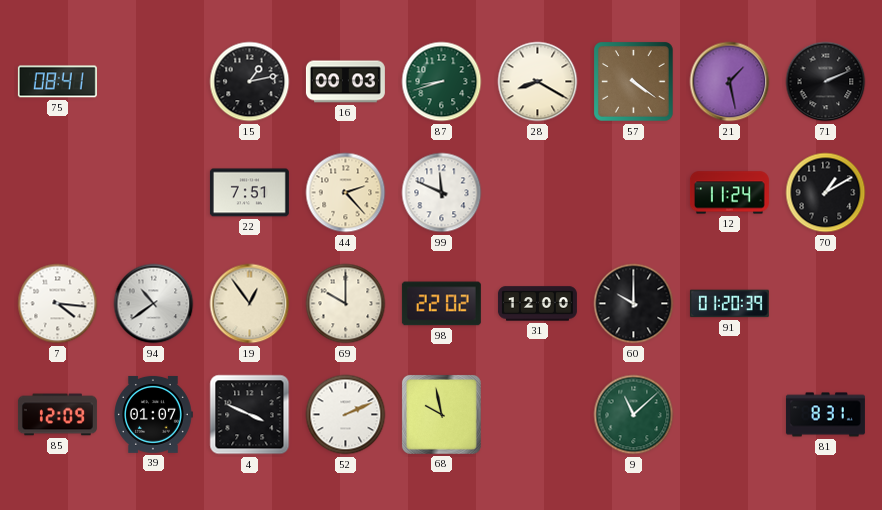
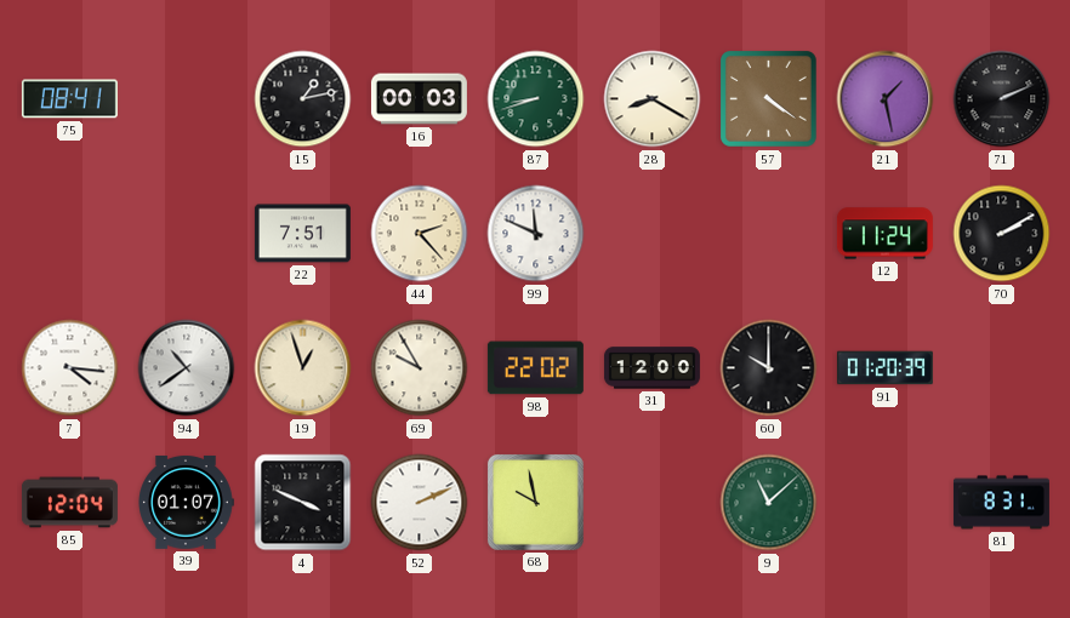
70: 1:10 -> 2:10 (1002, 234)
19: 12:54 -> 12:57 (303, 368)
69: 10:00 -> 9:55 (420, 368)
85: 12:09 -> 12:04 (69, 503)
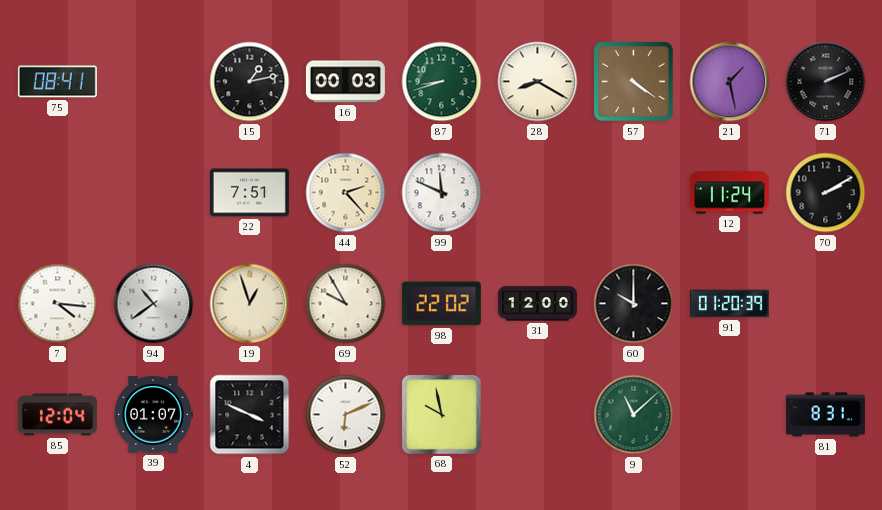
52: 2:11 -> 6:11 (346, 415)
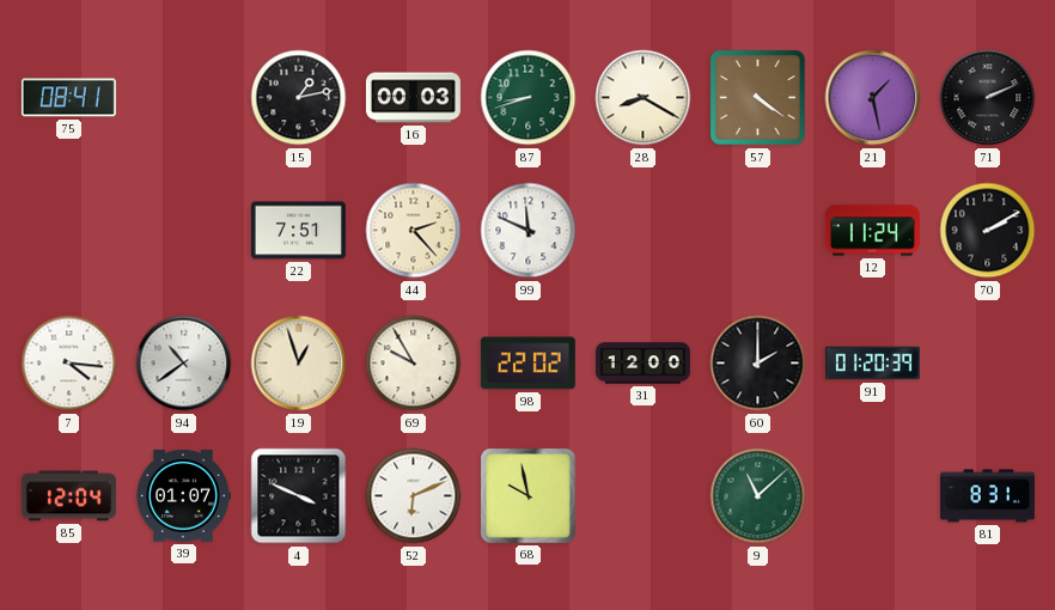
60: 10:00 -> 2:00 (758, 364)
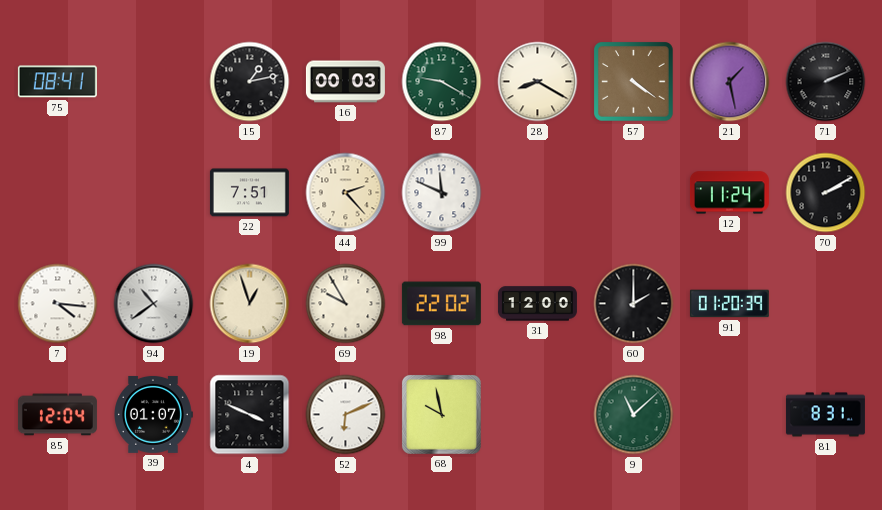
87: 8:42 -> 9:20 (442, 82)
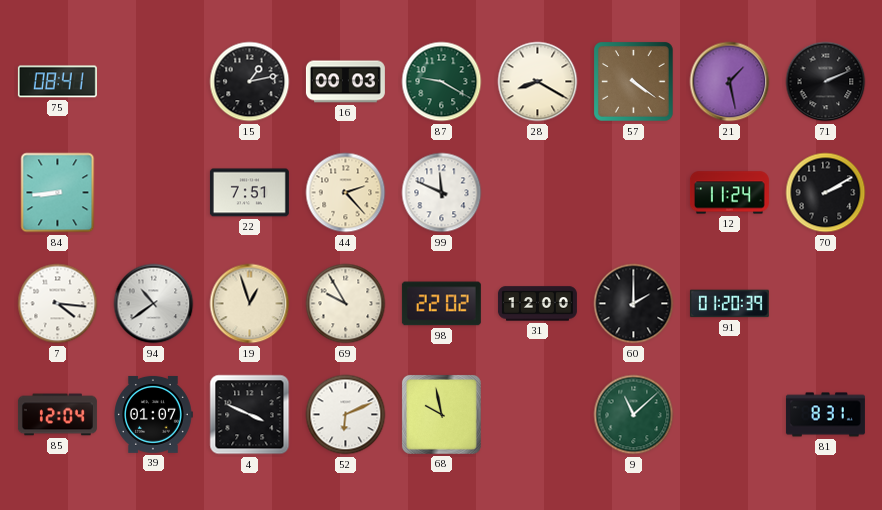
84: none -> 8:44 (58, 193)
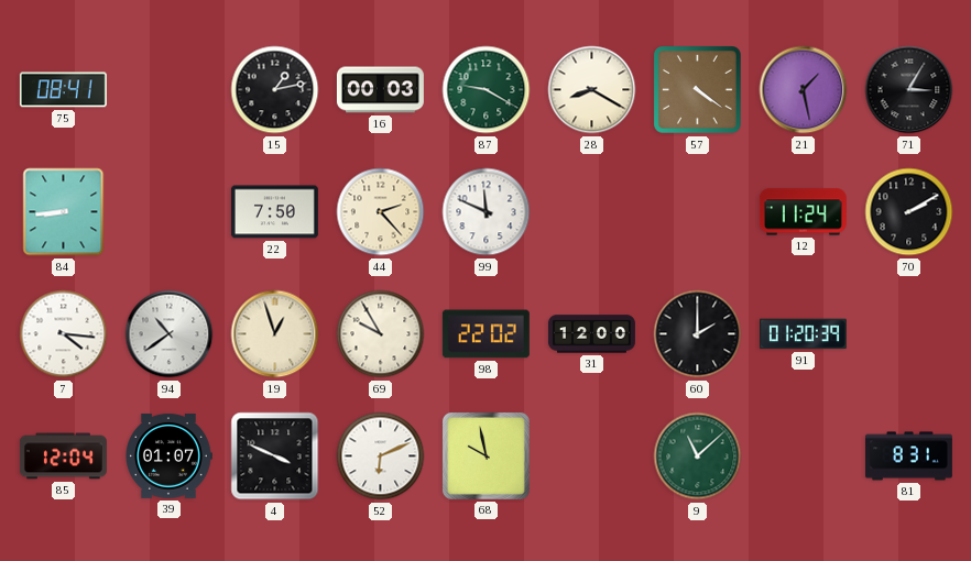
71: 2:11 -> 3:05 (909, 90)
22: 7:51 -> 7:50 (274, 212)
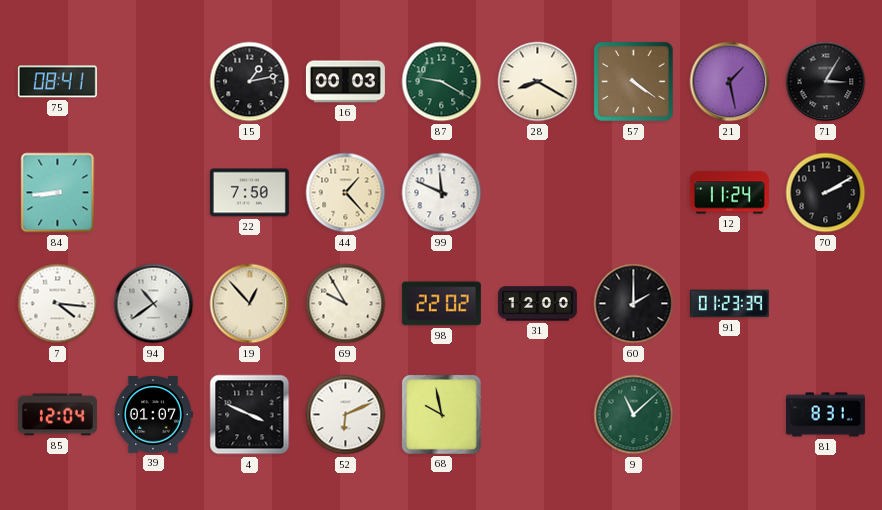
44: 2:23 -> 1:23 (346, 193)
19: 12:57 -> 12:53 (250, 304)
91: 01:20 -> 01:23 (729, 304)
